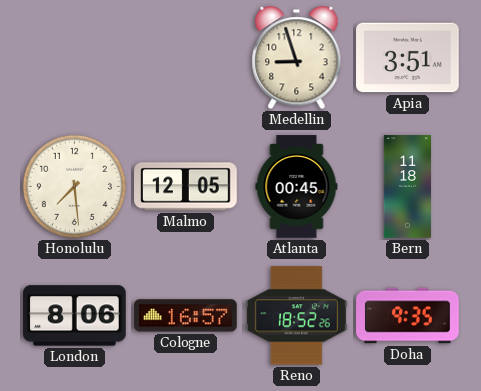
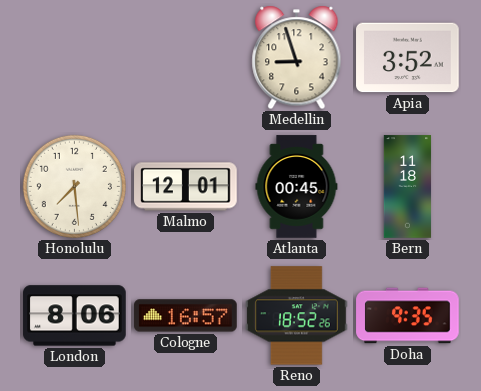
Apia: 3:51 -> 3:52 (408, 58)
Malmo: 12:05 -> 12:01 (186, 187)
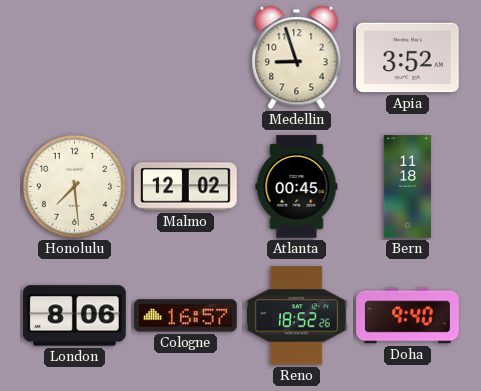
Malmo: 12:01 -> 12:02 (186, 187)
Doha: 9:35 -> 9:40 (408, 316)
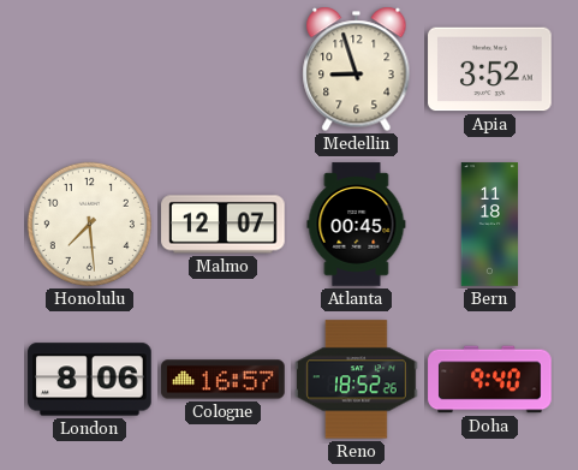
Malmo: 12:02 -> 12:07 (224, 225)
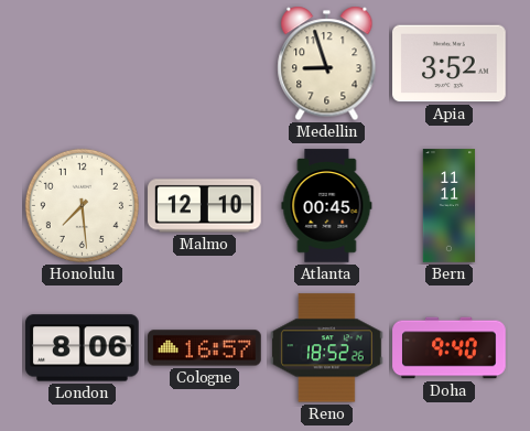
Malmo: 12:07 -> 12:10 (205, 206)
Bern: 11:18 -> 11:11 (450, 206)
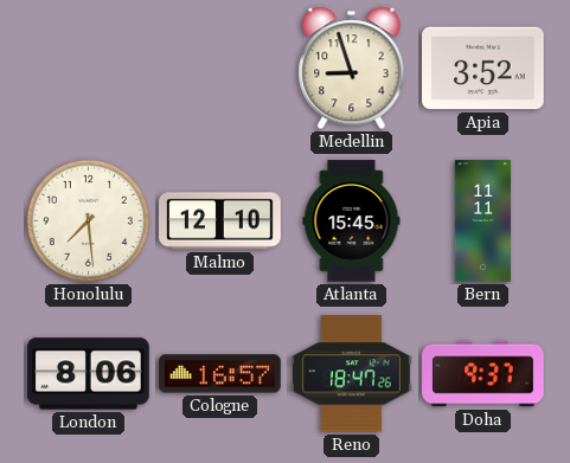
Atlanta: 00:45 -> 15:45 (352, 221)
Reno: 18:52 -> 18:47 (352, 374)
Doha: 9:40 -> 9:37 (483, 374)
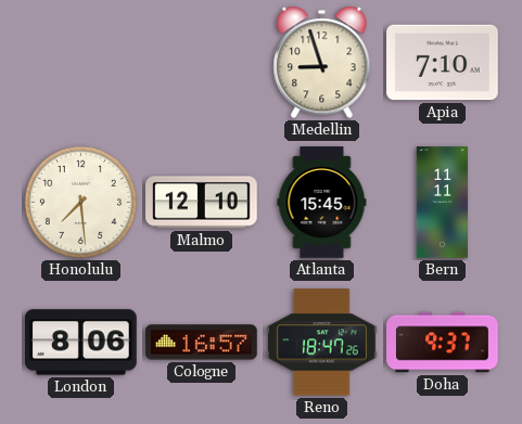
Apia: 3:52 -> 7:10 (443, 63)
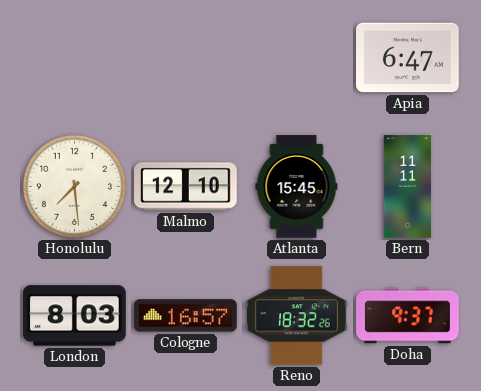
Medellin: 8:57 -> none (322, 63)
Apia: 7:10 -> 6:47 (408, 58)
London: 8:06 -> 8:03 (75, 316)
Reno: 18:47 -> 18:32 (297, 316)
